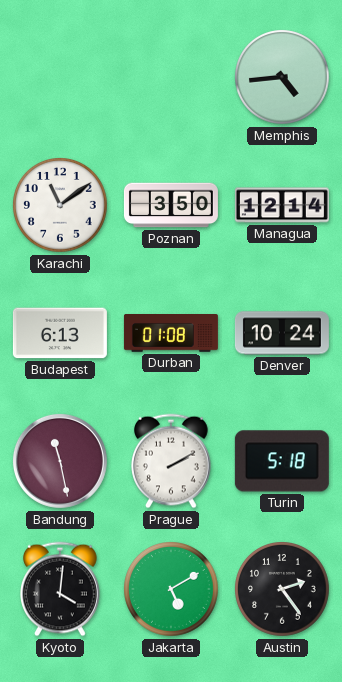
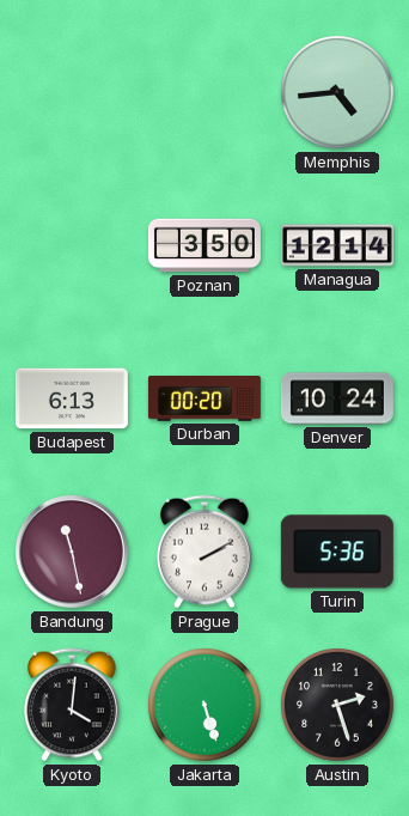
Karachi: 11:09 -> none (61, 206)
Durban: 01:08 -> 00:20 (204, 398)
Turin: 5:18 -> 5:36 (337, 552)
Jakarta: 5:10 -> 5:27 (206, 706)
Austin: 2:24 -> 2:27 (338, 706)
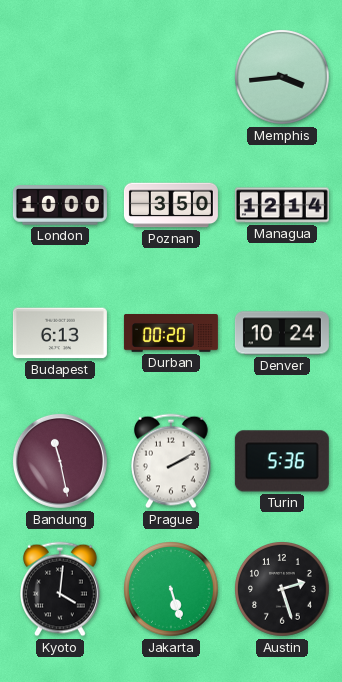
Memphis: 4:44 -> 3:44 (283, 78)
London: none -> 10:00 (60, 205)
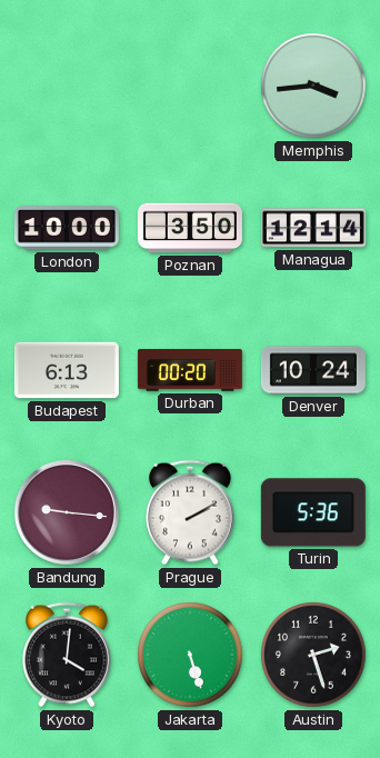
Bandung: 11:28 -> 9:16 (67, 512)
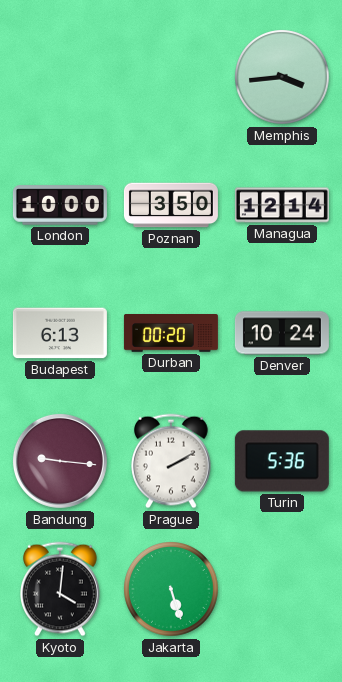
Austin: 2:27 -> none (314, 656)
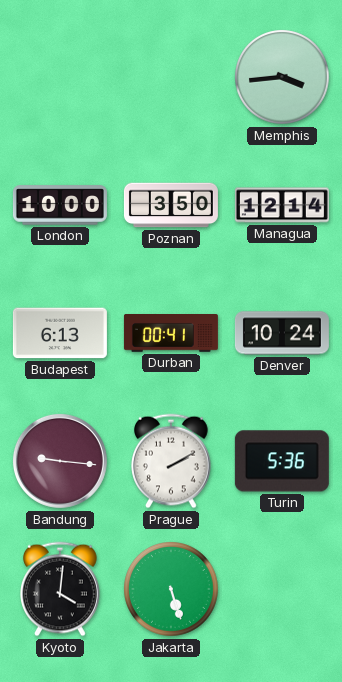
Durban: 00:20 -> 00:41 (171, 333)
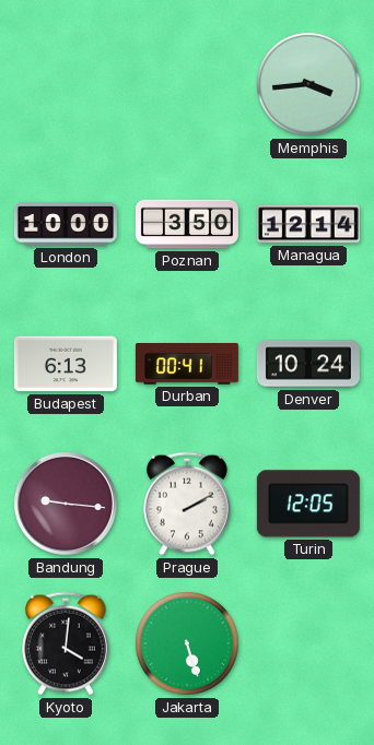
Turin: 5:36 -> 12:05 (308, 504)
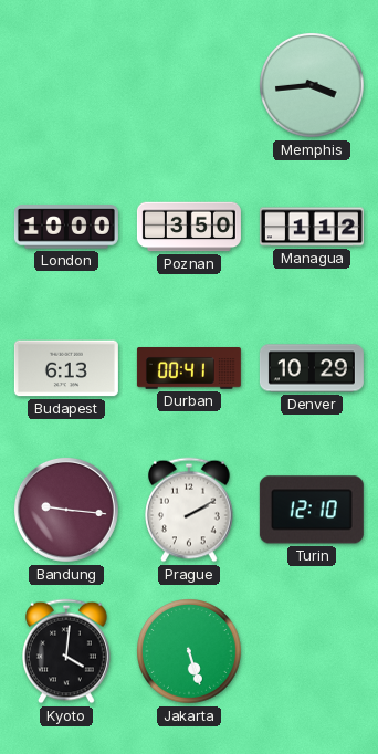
Managua: 12:14 -> 1:12 (312, 227)
Denver: 10:24 -> 10:29 (312, 368)
Turin: 12:05 -> 12:10 (312, 510)
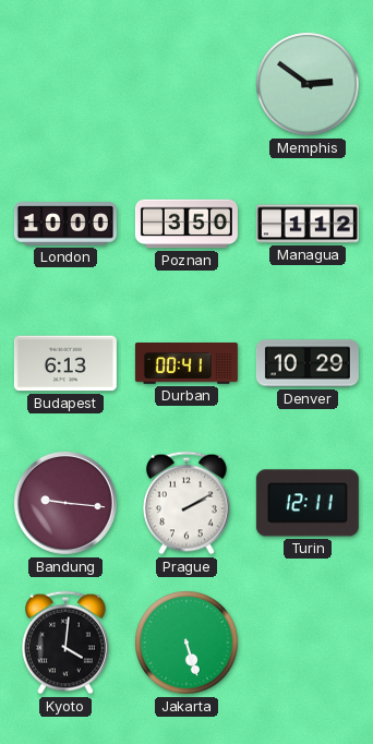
Memphis: 3:44 -> 2:51 (309, 85)
Turin: 12:10 -> 12:11 (308, 503)
